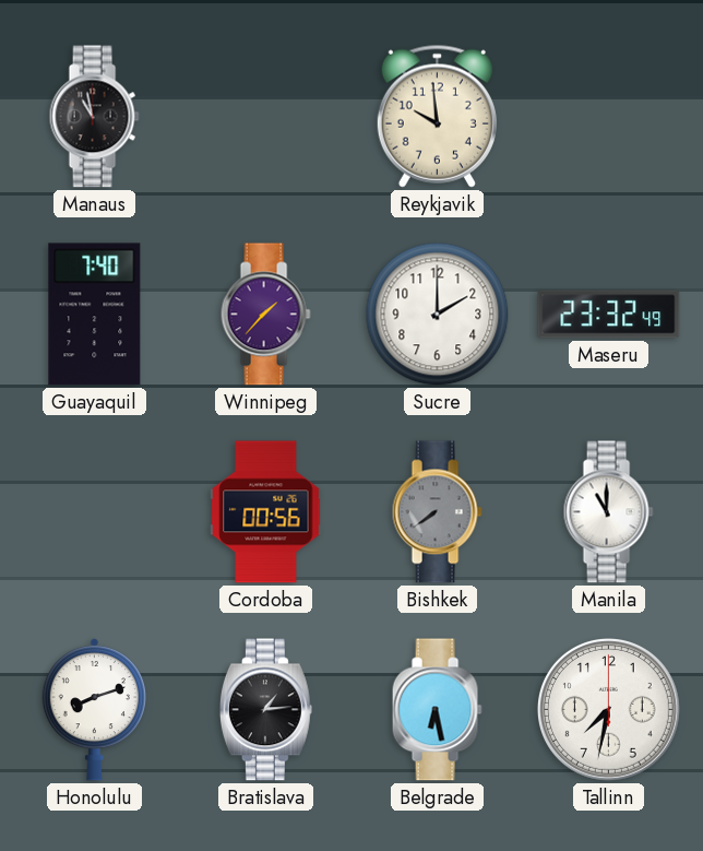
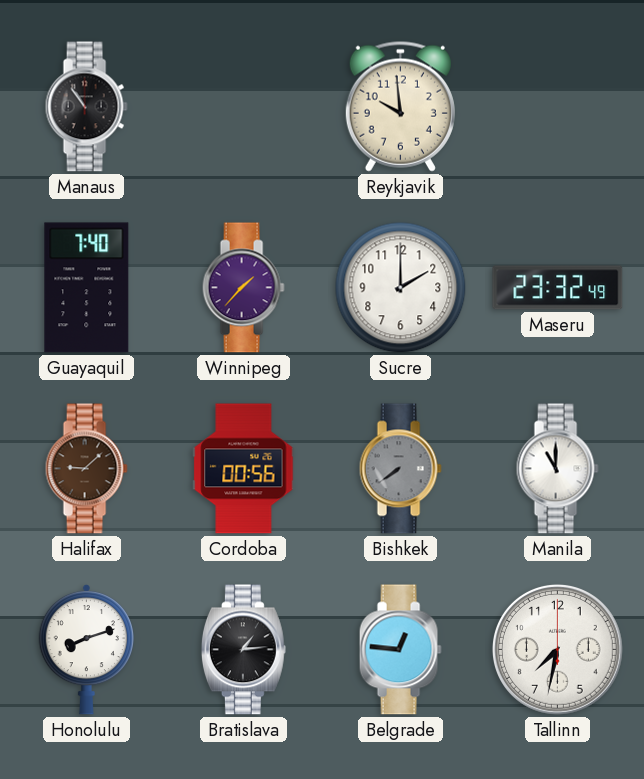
Manaus: 10:58 -> 10:54 (86, 107)
Halifax: none -> 9:08 (86, 469)
Belgrade: 6:28 -> 12:46 (400, 650)
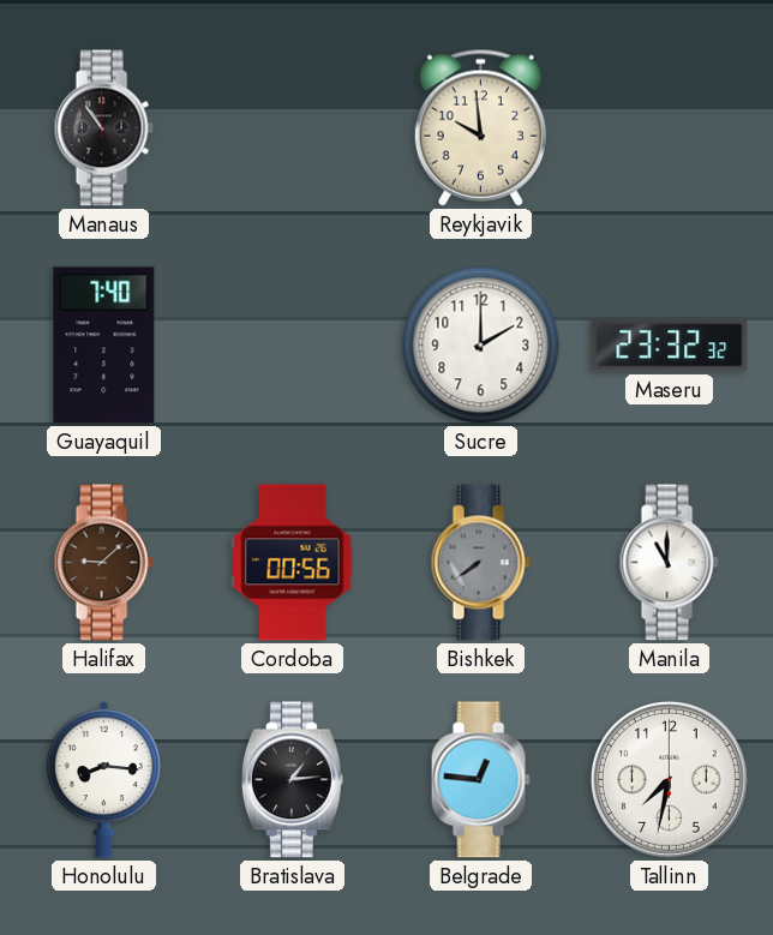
Winnipeg: 1:37 -> none (243, 288)
Maseru: 23:32:49 -> 23:32:32 (670, 346)
Honolulu: 8:12 -> 8:16 (103, 779)
